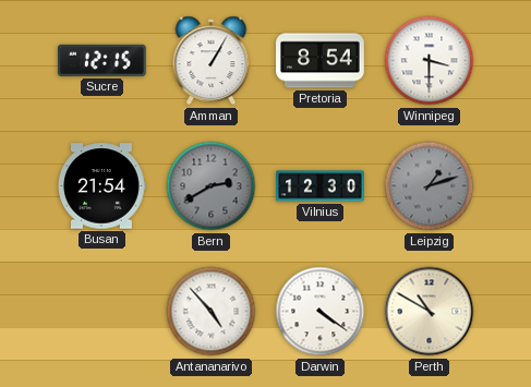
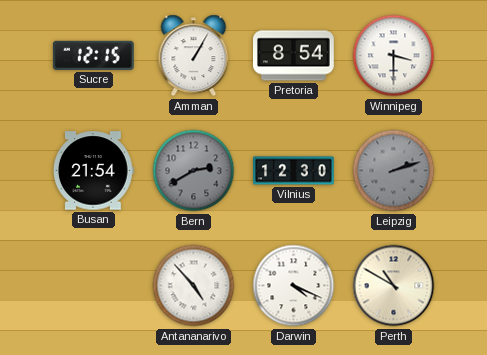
Leipzig: 1:12 -> 2:12 (394, 171)
Darwin: 4:21 -> 4:19 (294, 286)
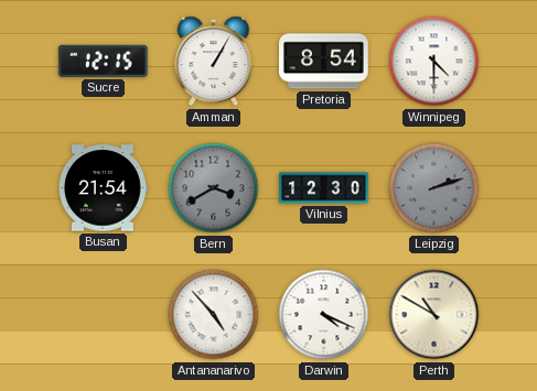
Winnipeg: 3:30 -> 4:30 (434, 62)
Bern: 2:40 -> 3:40 (214, 188)
